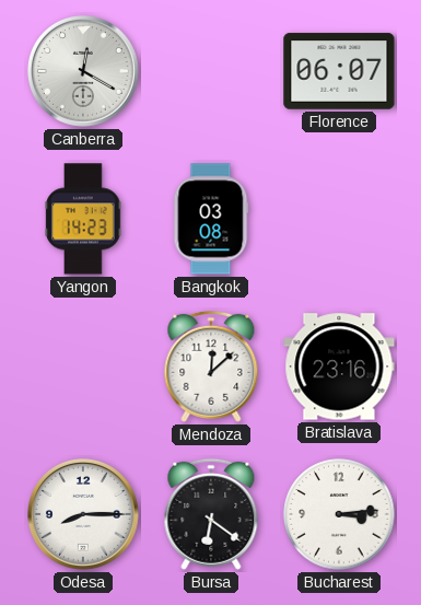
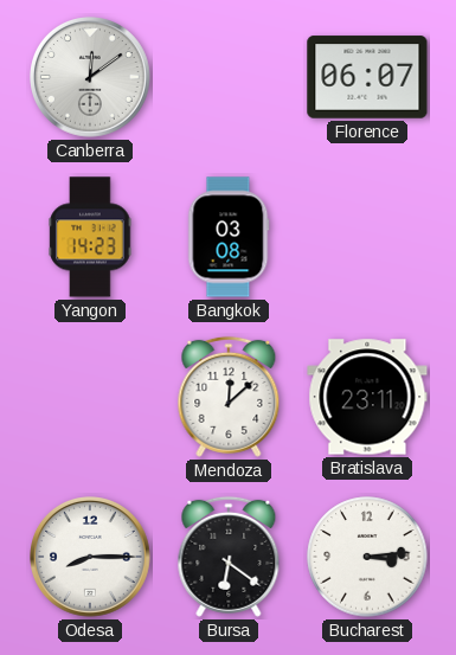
Canberra: 12:20 -> 12:09 (91, 78)
Bratislava: 23:16 -> 23:11 (367, 397)
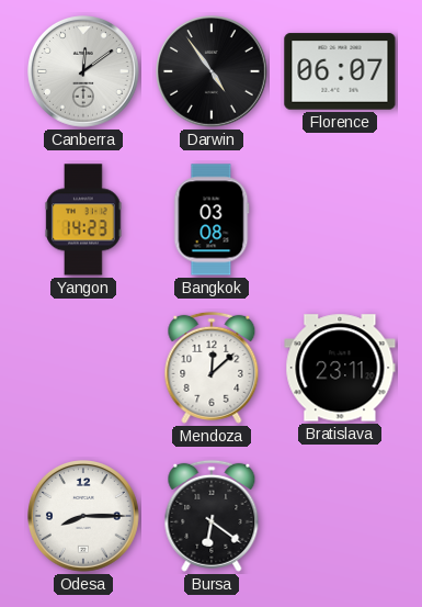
Darwin: none -> 4:54 (213, 72)
Bucharest: 3:14 -> none (367, 557)
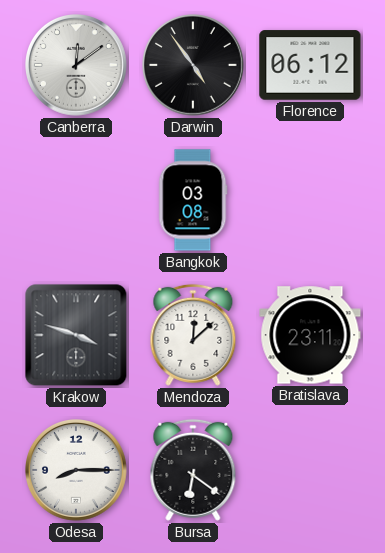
Florence: 06:07 -> 06:12 (310, 65)
Yangon: 14:23 -> none (83, 220)
Krakow: none -> 3:48 (76, 335)
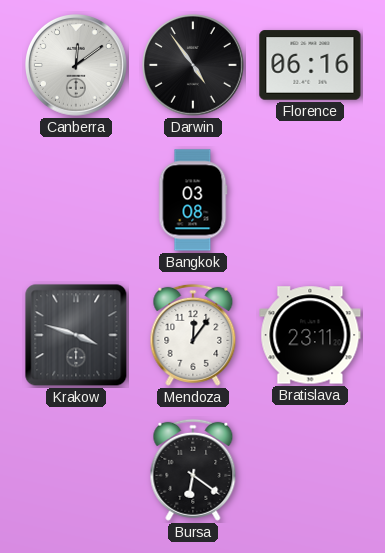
Florence: 06:12 -> 06:16 (310, 65)
Mendoza: 12:08 -> 12:06 (193, 335)
Odesa: 8:15 -> none (77, 471)
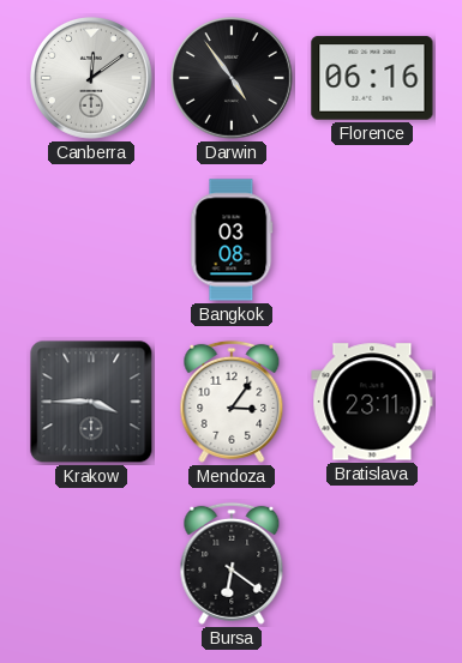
Krakow: 3:48 -> 3:45 (91, 402)
Mendoza: 12:06 -> 3:06 (232, 402)
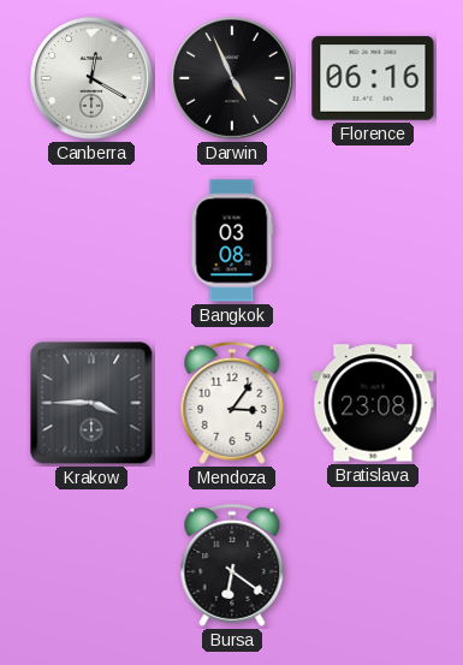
Canberra: 12:09 -> 12:20 (93, 79)
Darwin: 4:54 -> 4:56 (233, 79)
Bratislava: 23:11 -> 23:08 (373, 403)
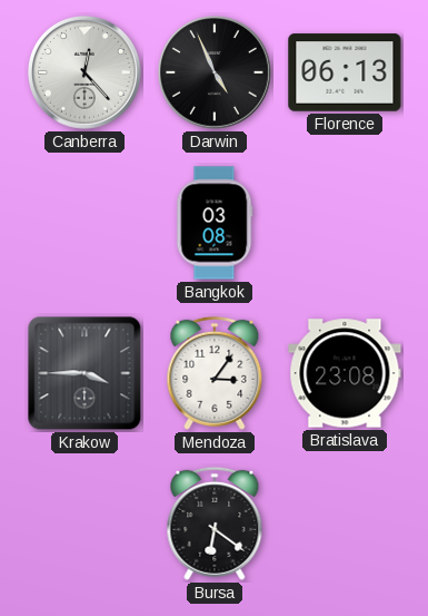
Canberra: 12:20 -> 12:23 (86, 74)
Florence: 06:16 -> 06:13 (345, 72)
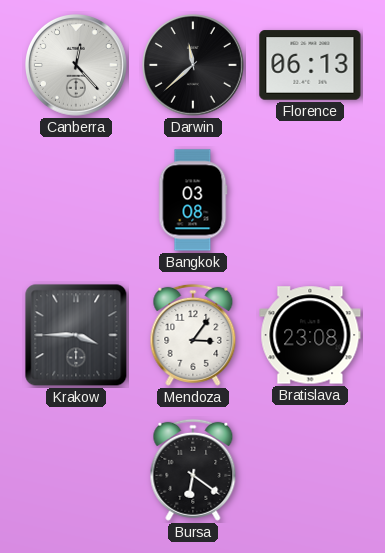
Darwin: 4:56 -> 11:38 (194, 66)
